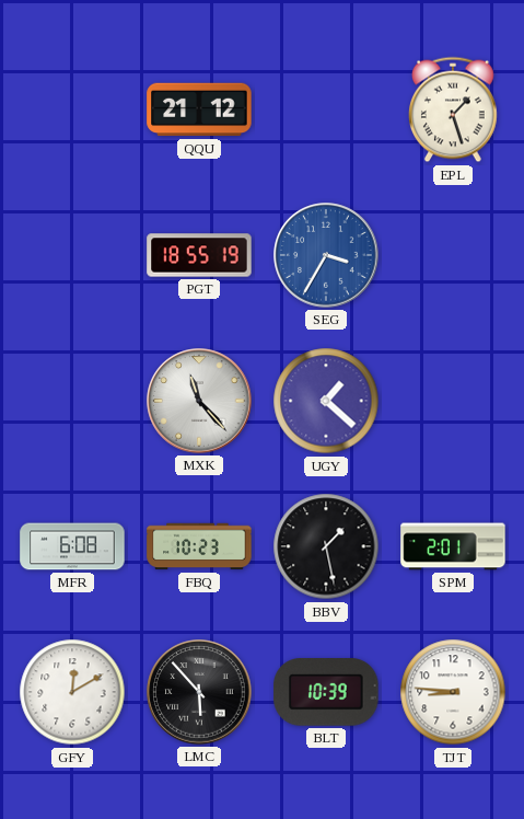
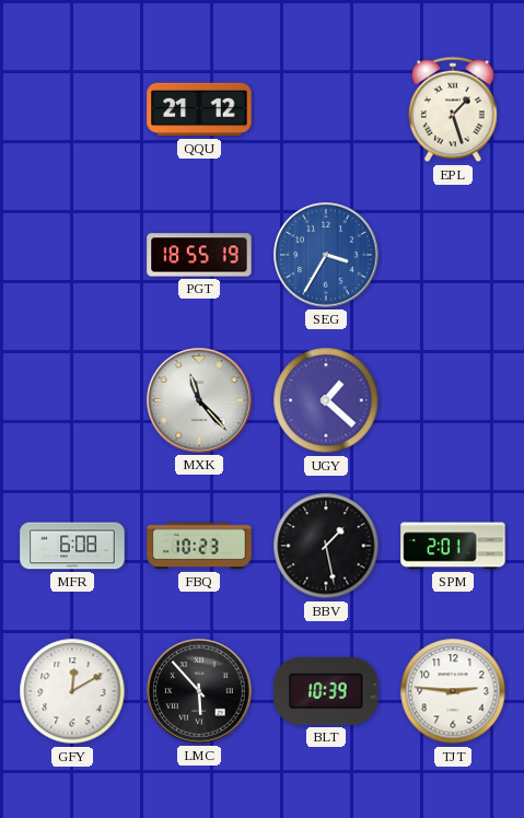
TJT: 8:46 -> 2:46 (453, 691)
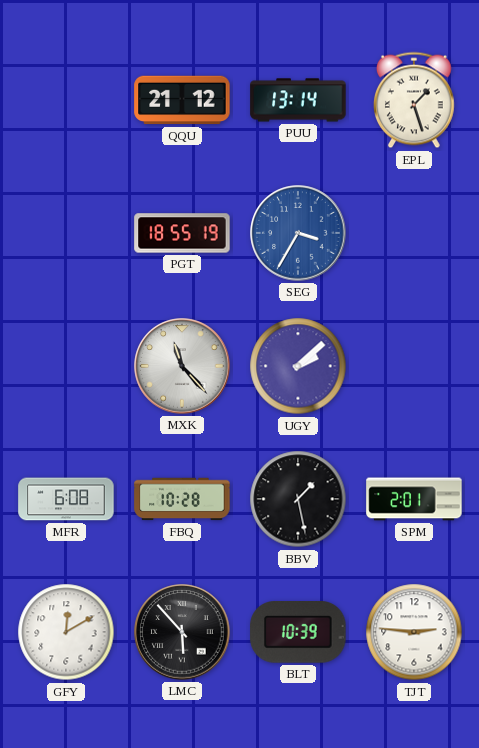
PUU: none -> 13:14 (298, 100)
UGY: 1:22 -> 2:08 (298, 366)
FBQ: 10:23 -> 10:28 (182, 499)
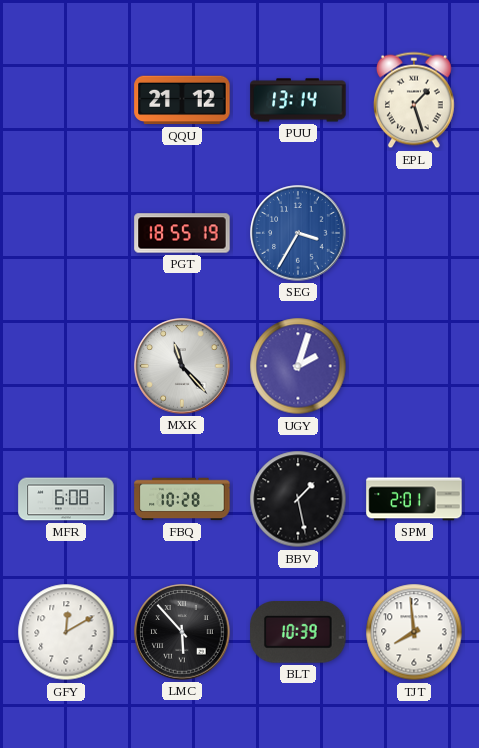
UGY: 2:08 -> 2:03 (298, 366)
TJT: 2:46 -> 7:59 (414, 632)
